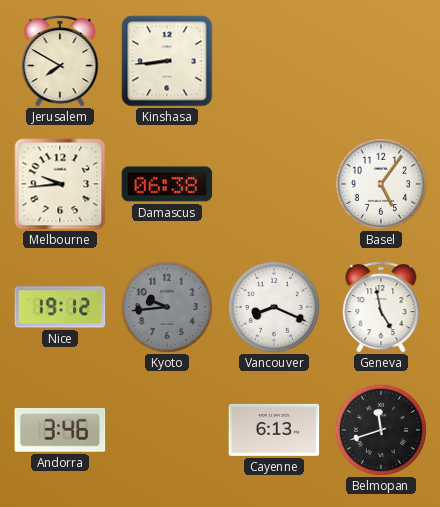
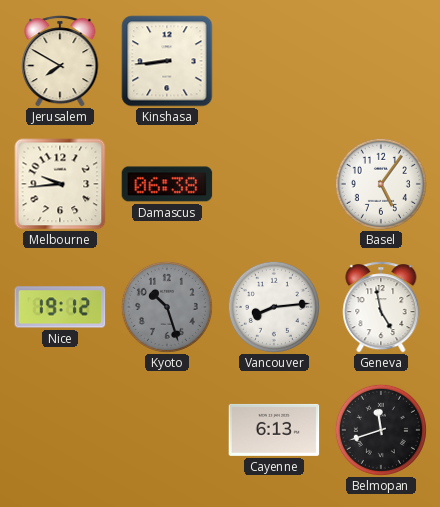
Kyoto: 9:44 -> 10:27 (167, 307)
Vancouver: 8:19 -> 8:14 (274, 307)
Andorra: 3:46 -> none (60, 431)
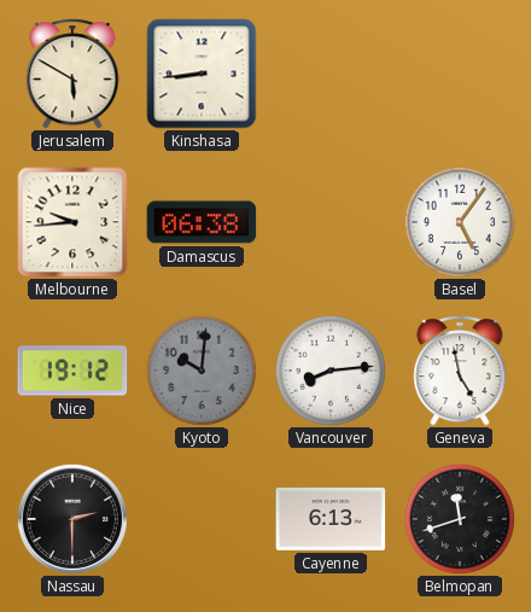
Jerusalem: 7:50 -> 5:50 (72, 74)
Kyoto: 10:27 -> 10:01 (202, 371)
Nassau: none -> 2:30 (72, 519)
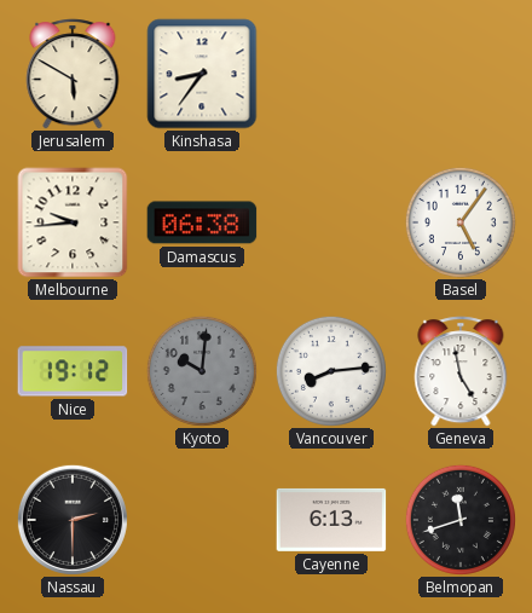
Kinshasa: 8:44 -> 8:36 (202, 74)
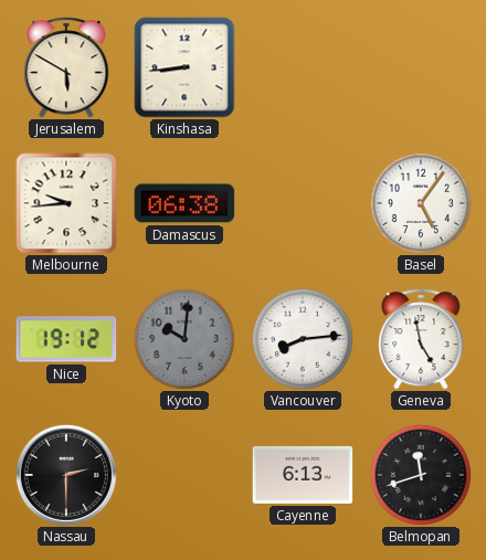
Kinshasa: 8:36 -> 8:44 (184, 67)
